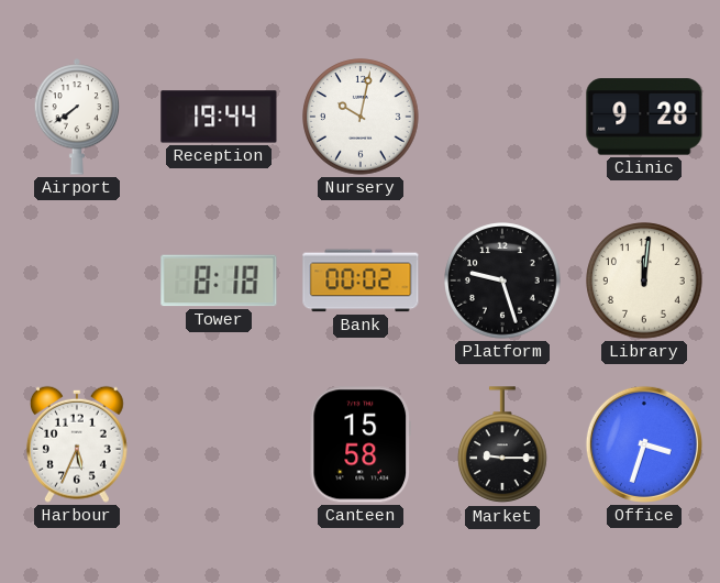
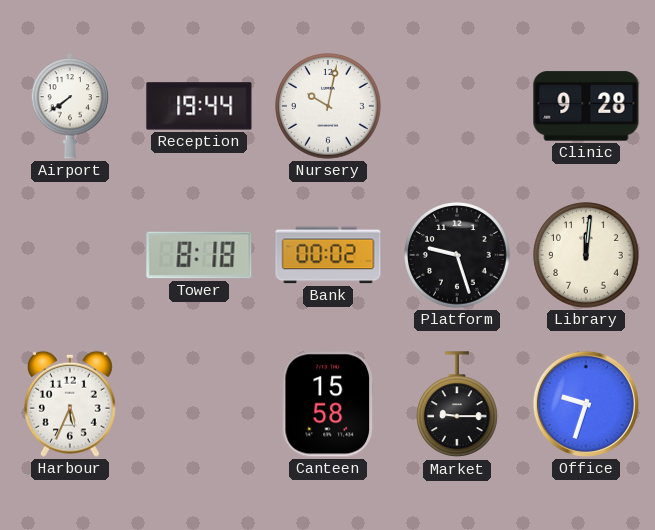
Office: 3:33 -> 9:33 (586, 404)
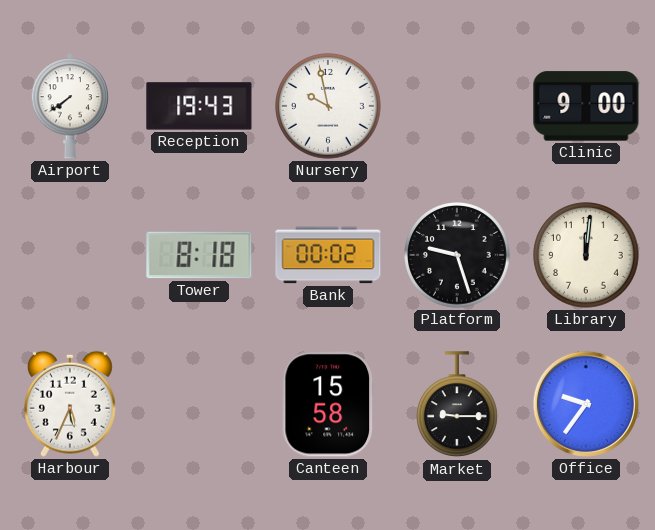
Reception: 19:44 -> 19:43 (199, 106)
Nursery: 10:02 -> 9:58 (328, 106)
Clinic: 9:28 -> 9:00 (586, 106)
Office: 9:33 -> 9:36 (586, 404)
